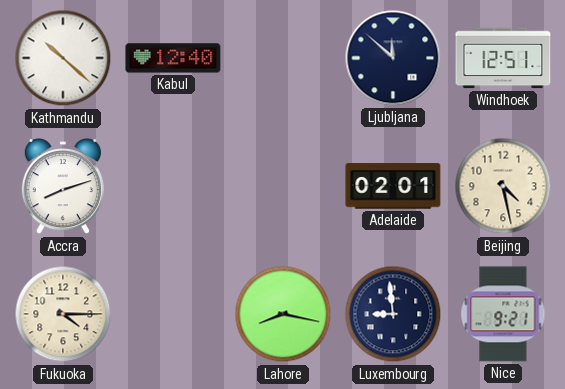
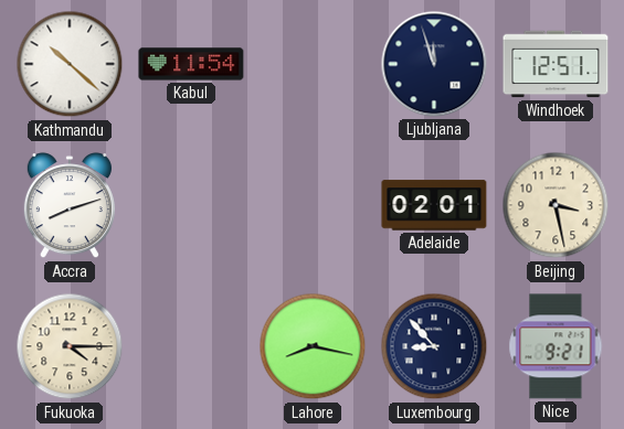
Kabul: 12:40 -> 11:54 (191, 64)
Ljubljana: 11:52 -> 11:57 (434, 64)
Beijing: 4:28 -> 3:28 (556, 205)
Luxembourg: 8:59 -> 8:53 (434, 346)
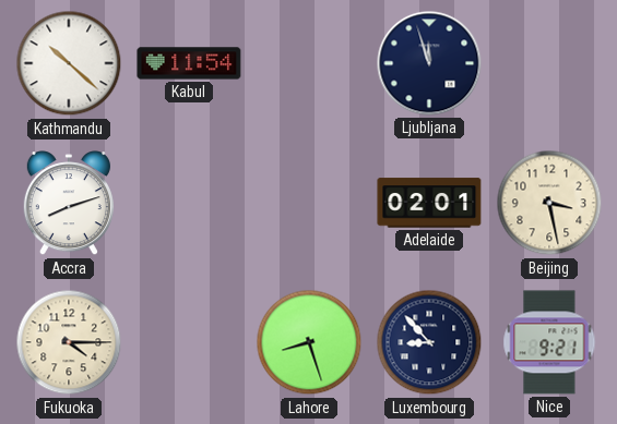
Windhoek: 12:51 -> none (556, 64)
Lahore: 8:17 -> 8:27 (309, 342)
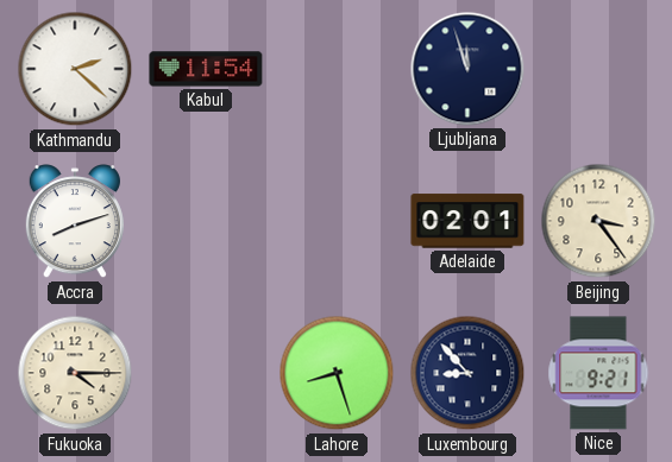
Kathmandu: 10:22 -> 2:22 (75, 69)
Beijing: 3:28 -> 3:24 (598, 221)
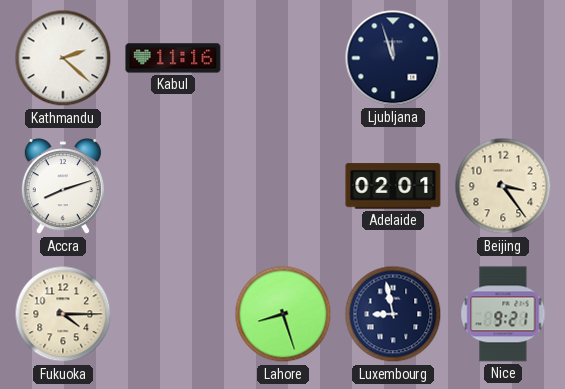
Kabul: 11:54 -> 11:16 (173, 58)
Luxembourg: 8:53 -> 8:58 (393, 314)
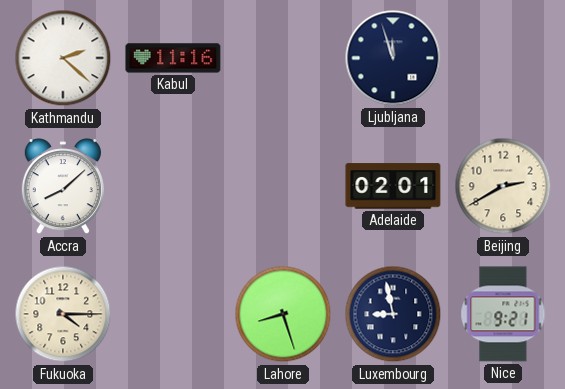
Accra: 8:12 -> 8:08 (63, 187)
Beijing: 3:24 -> 2:40 (503, 186)
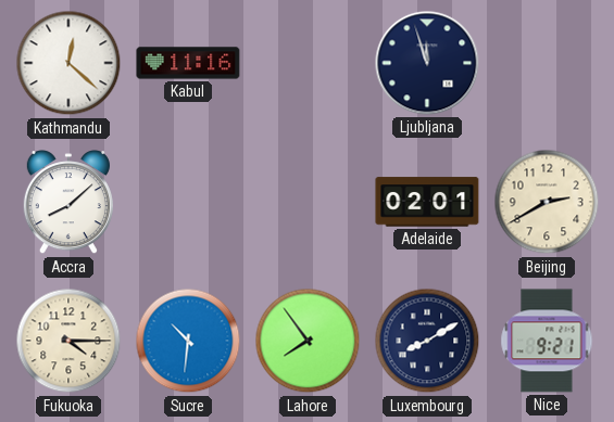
Kathmandu: 2:22 -> 12:22 (68, 63)
Sucre: none -> 10:31 (188, 341)
Lahore: 8:27 -> 7:54 (308, 341)
Luxembourg: 8:58 -> 8:10 (427, 341)
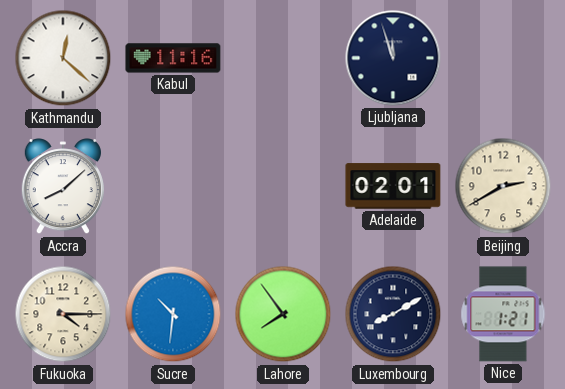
Nice: 9:21 -> 1:21 (503, 314)
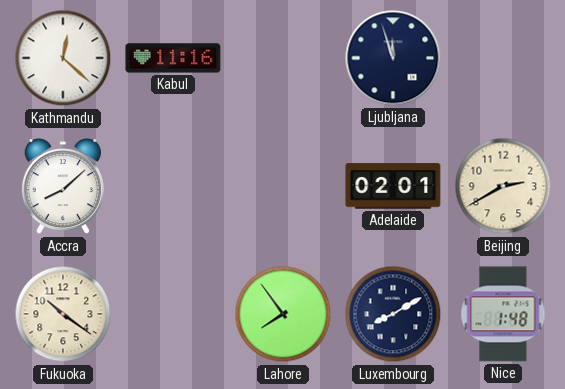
Fukuoka: 4:15 -> 10:21 (63, 314)
Sucre: 10:31 -> none (173, 314)
Nice: 1:21 -> 1:48 (503, 314)
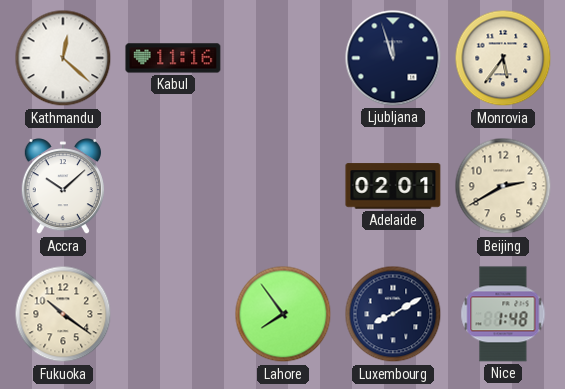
Monrovia: none -> 5:36 (503, 58)
Accra: 8:08 -> 10:08 (63, 187)
